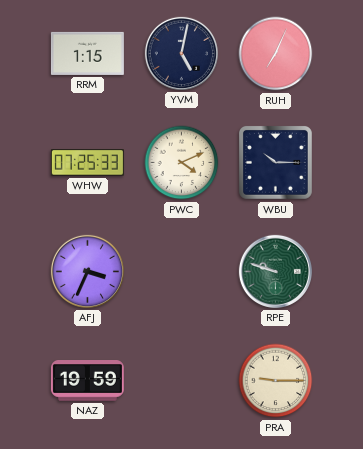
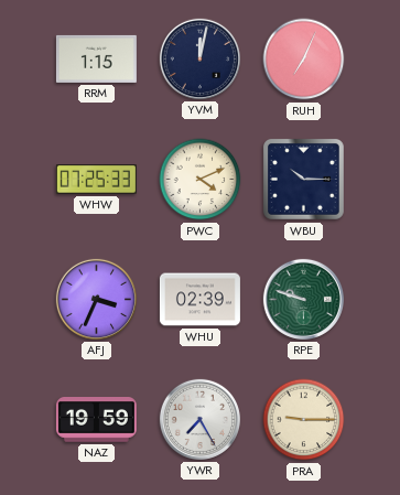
YVM: 5:02 -> 12:02 (199, 58)
WHU: none -> 02:39 (199, 300)
YWR: none -> 7:25 (199, 419)
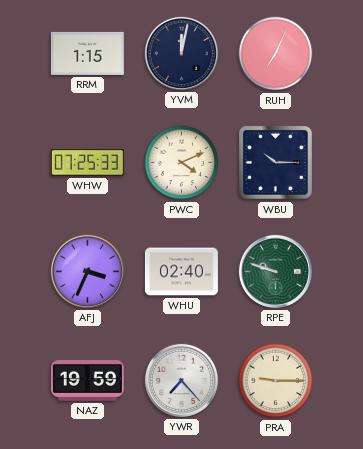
WHU: 02:39 -> 02:40 (181, 272)
YWR: 7:25 -> 7:23 (181, 380)
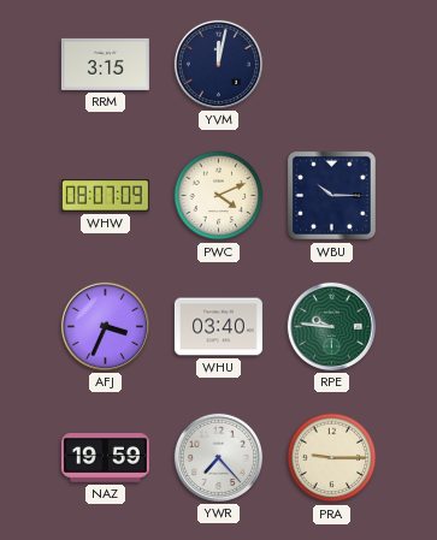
RRM: 1:15 -> 3:15 (105, 64)
RUH: 7:04 -> none (276, 54)
WHW: 07:25 -> 08:07 (105, 196)
WHU: 02:40 -> 03:40 (218, 327)
RPE: 9:48 -> 9:46 (331, 326)
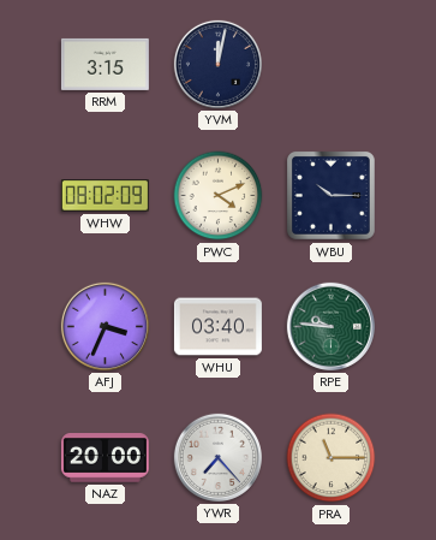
WHW: 08:07 -> 08:02 (104, 196)
NAZ: 19:59 -> 20:00 (104, 458)
PRA: 9:15 -> 11:15 (332, 458)
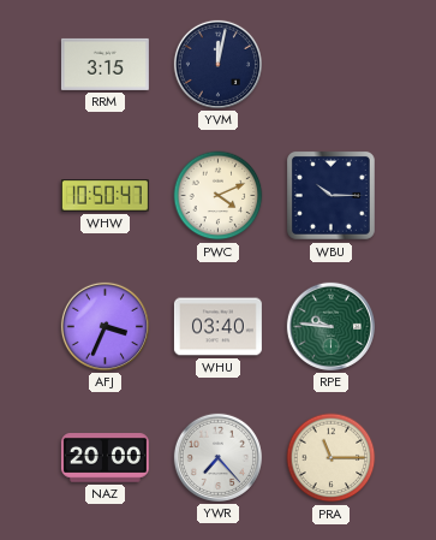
WHW: 08:02 -> 10:50 (104, 196)
